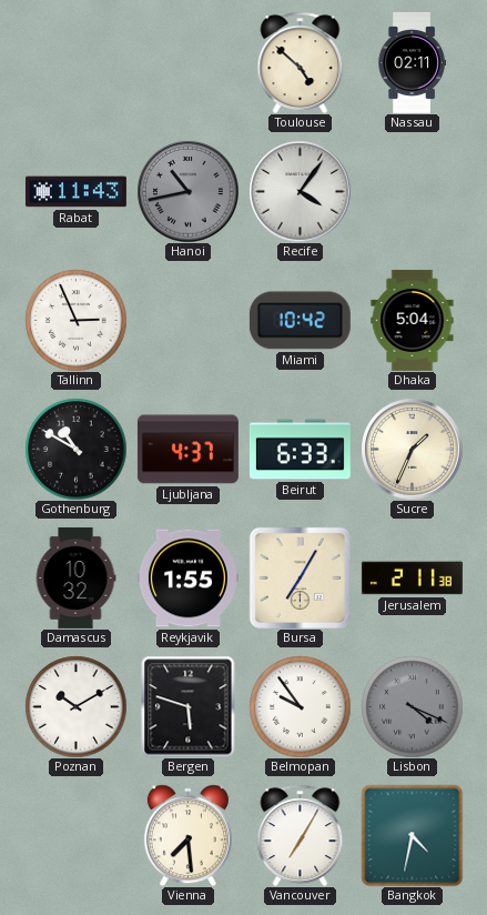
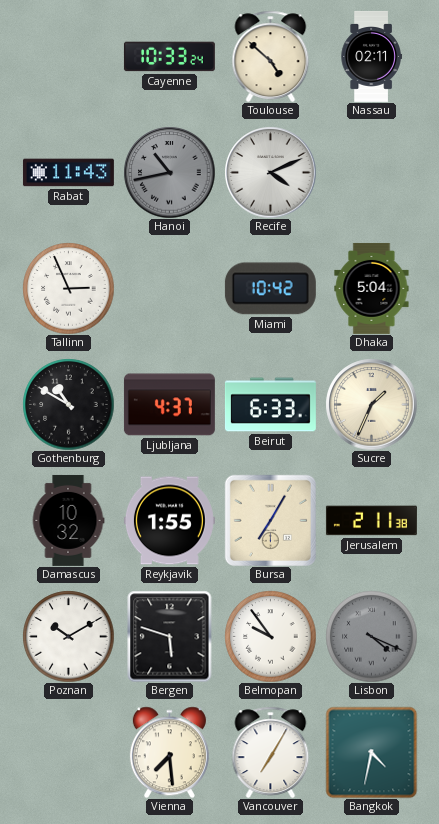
Cayenne: none -> 10:33 (169, 57)
Recife: 4:06 -> 4:11 (270, 172)
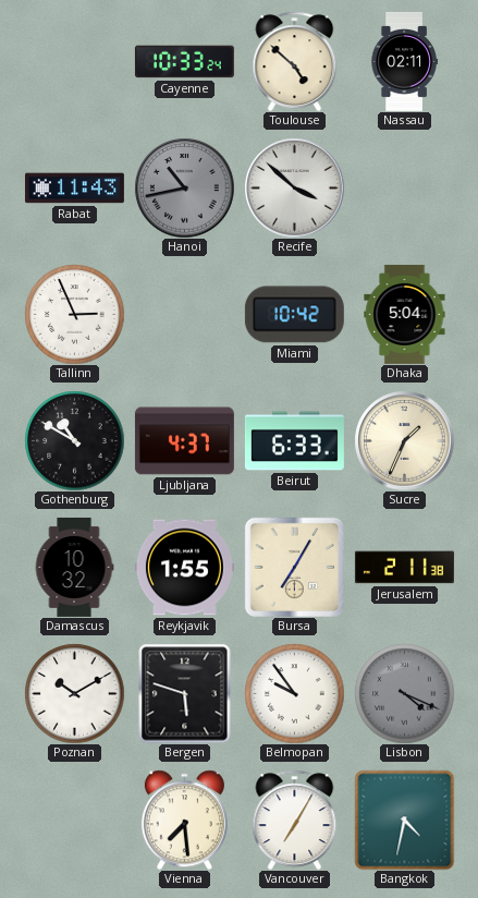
Recife: 4:11 -> 3:52 (294, 187)
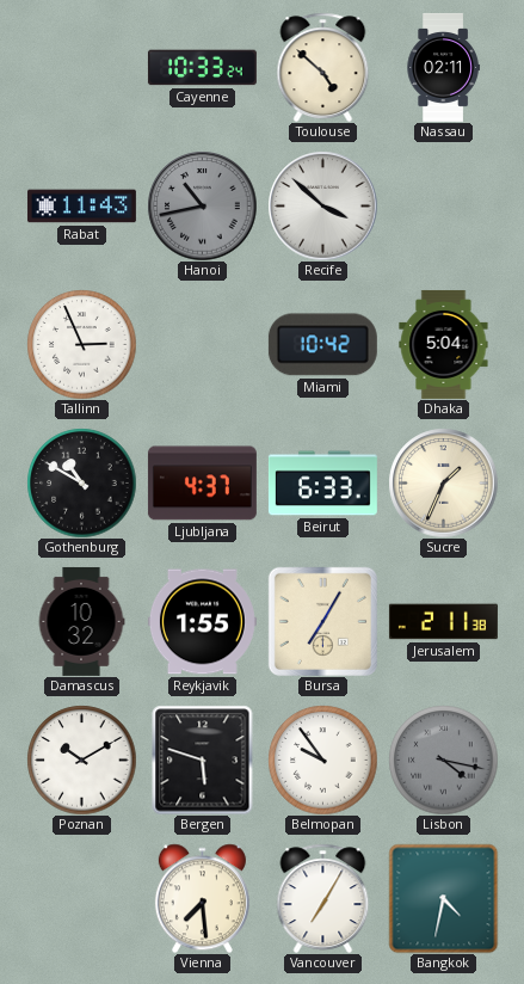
Lisbon: 4:19 -> 4:17 (443, 759)
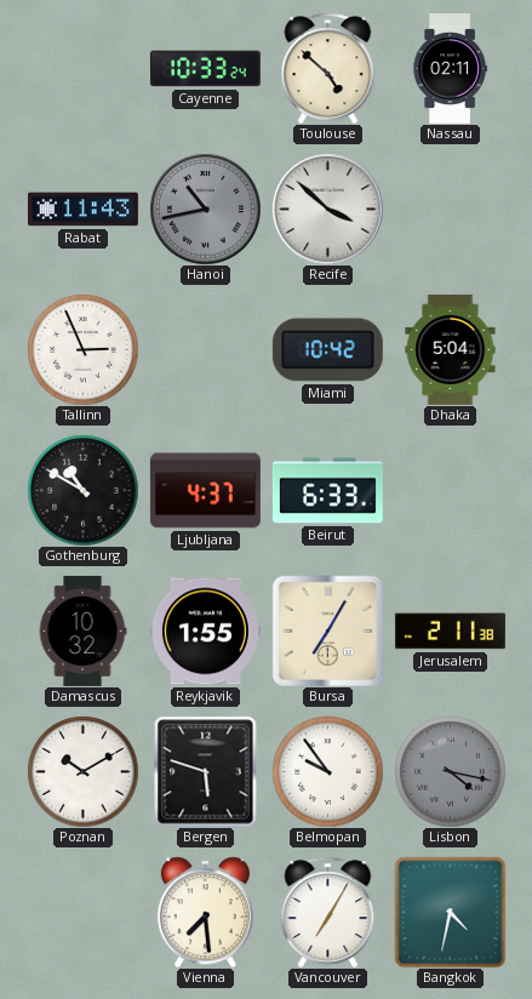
Sucre: 1:34 -> none (443, 482)
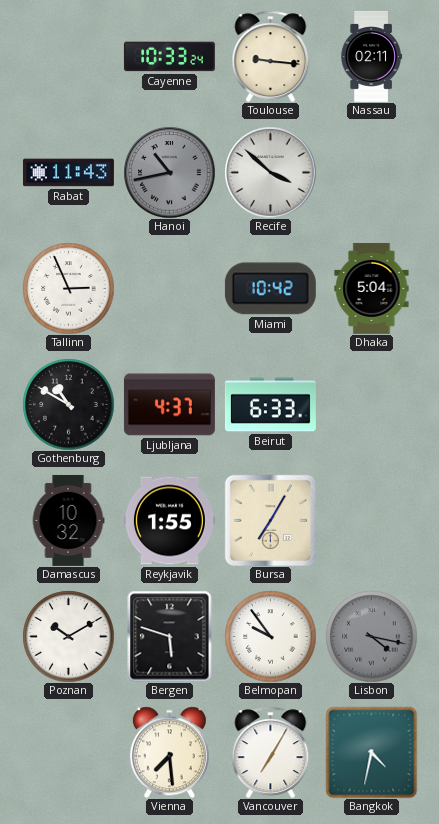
Toulouse: 4:52 -> 9:16 (271, 56)
Jerusalem: 2:11 -> none (450, 632)
